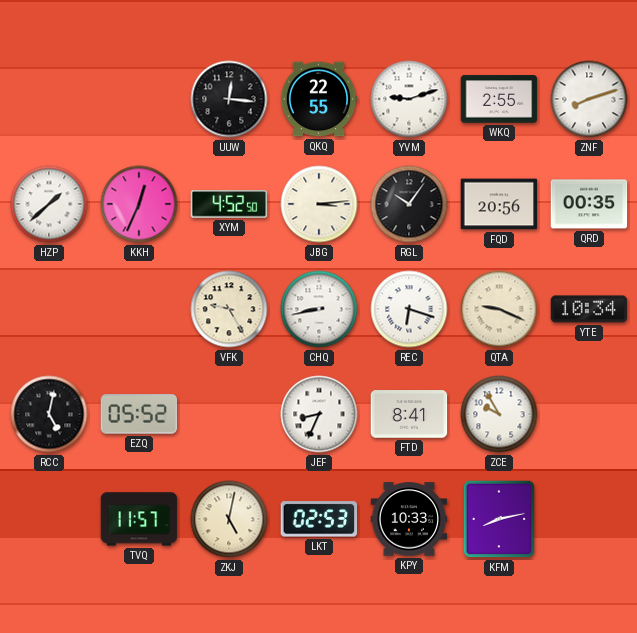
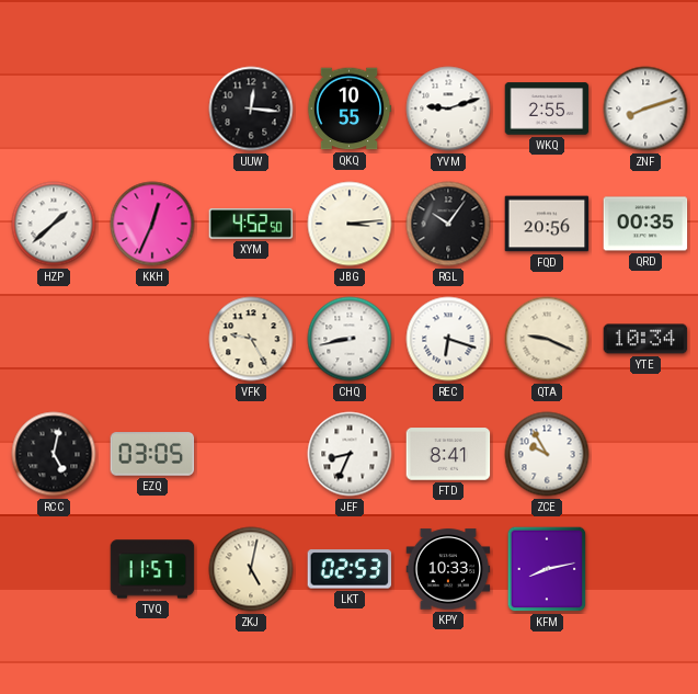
QKQ: 22:55 -> 10:55 (350, 109)
EZQ: 05:52 -> 03:05 (152, 455)
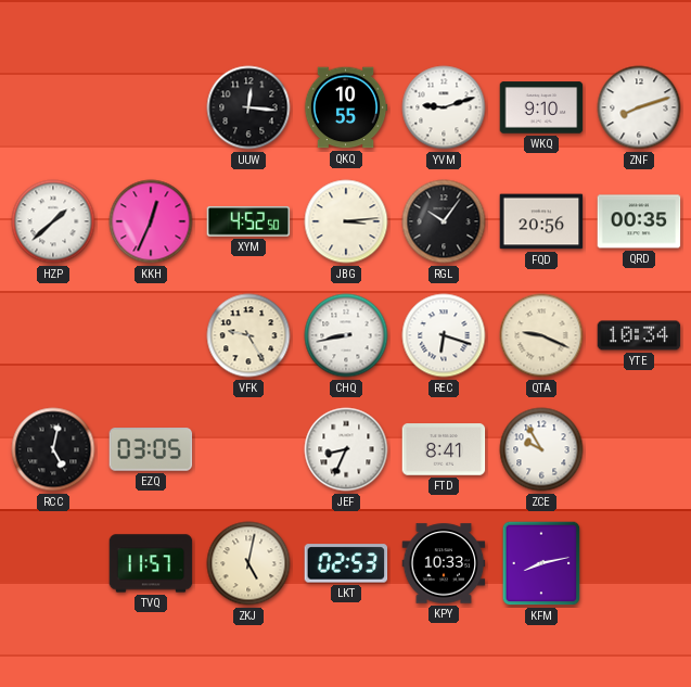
WKQ: 2:55 -> 9:10 (541, 107)
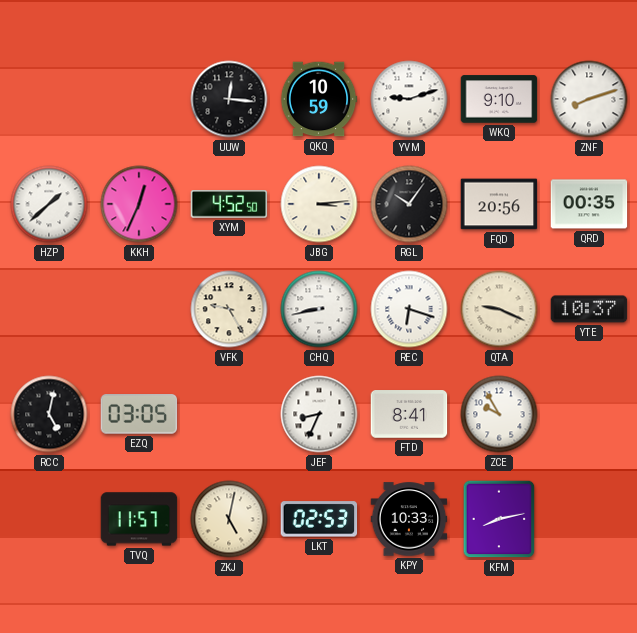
QKQ: 10:55 -> 10:59 (319, 99)
YTE: 10:34 -> 10:37 (589, 309)
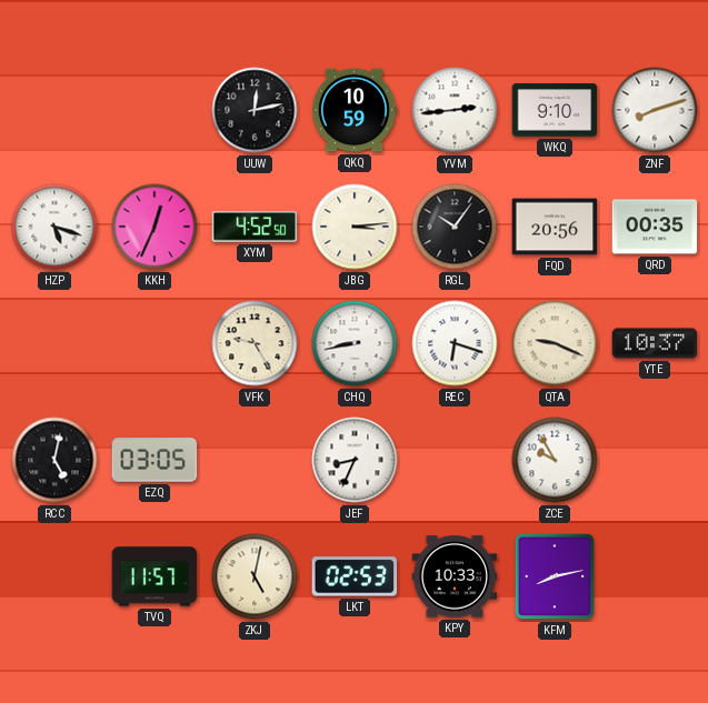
UUW: 12:16 -> 12:13 (255, 110)
YVM: 9:12 -> 2:44 (455, 110)
HZP: 1:38 -> 5:18 (54, 227)
FTD: 8:41 -> none (409, 414)
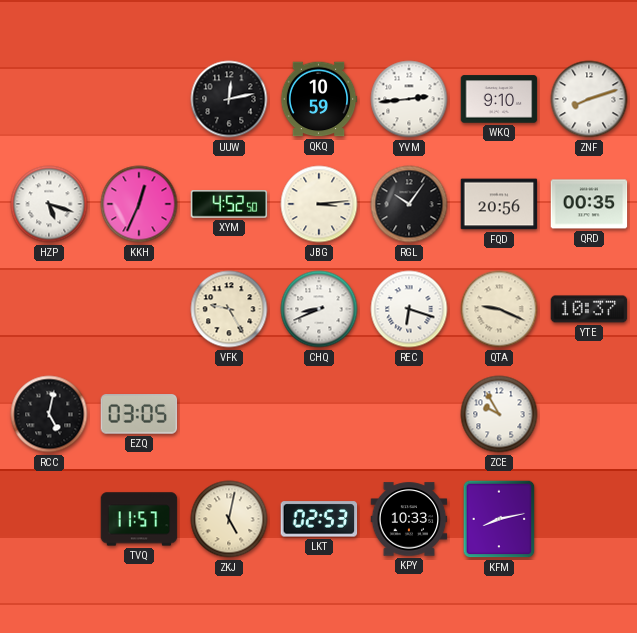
CHQ: 8:43 -> 8:41 (319, 309)
JEF: 8:34 -> none (355, 460)
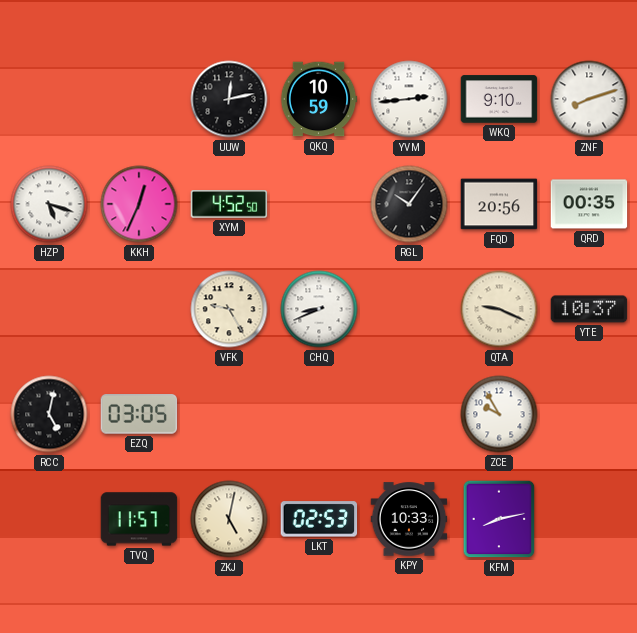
JBG: 3:14 -> none (319, 204)
REC: 6:18 -> none (409, 309)
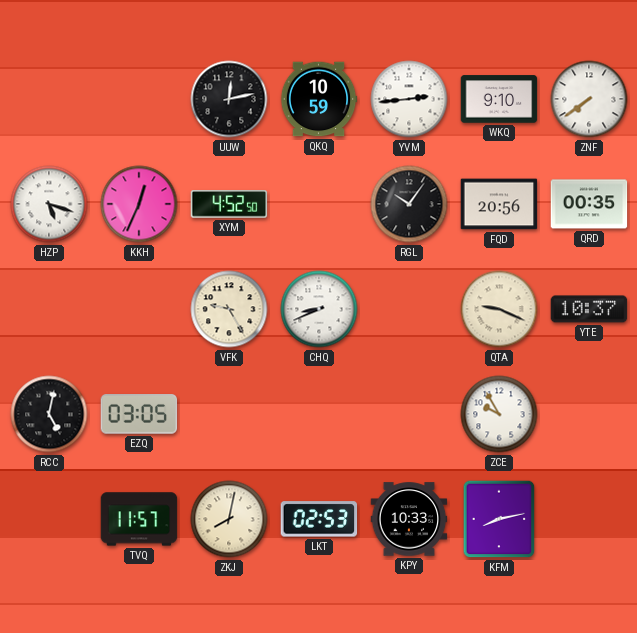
ZNF: 8:12 -> 7:39 (589, 99)
ZKJ: 5:02 -> 8:02 (229, 519)
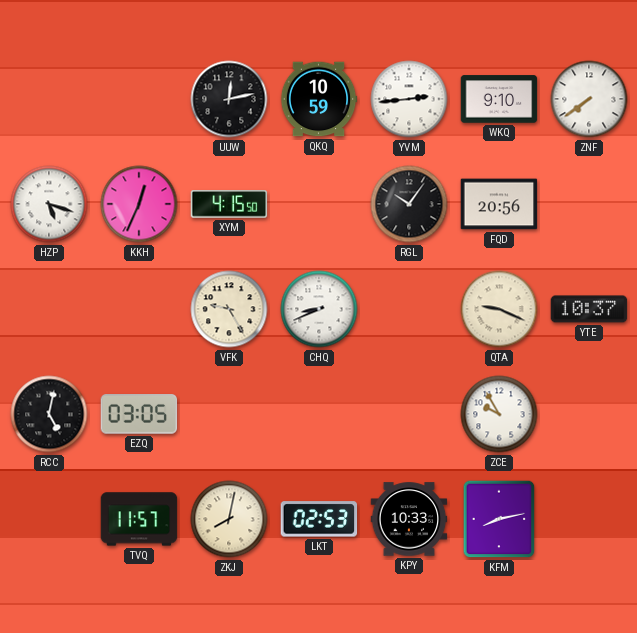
XYM: 4:52 -> 4:15 (229, 204)
QRD: 00:35 -> none (589, 204)
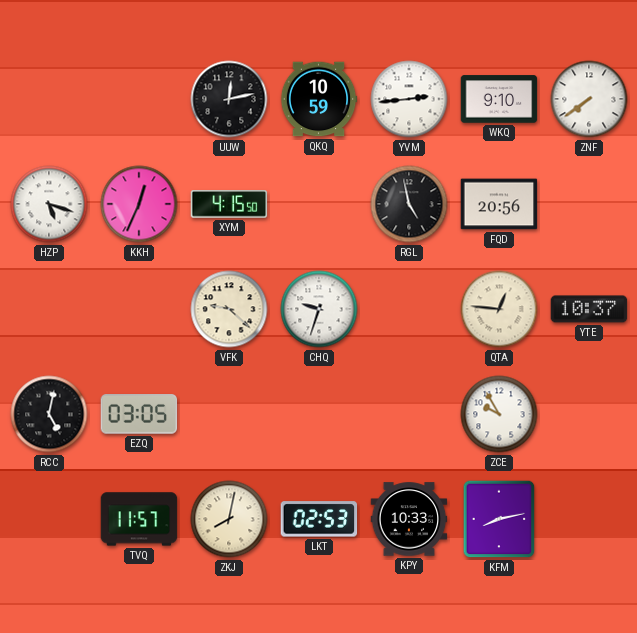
RGL: 10:06 -> 4:58 (409, 204)
VFK: 9:25 -> 9:22 (229, 309)
CHQ: 8:41 -> 9:33 (319, 309)
QTA: 9:19 -> 12:46 (499, 309)
